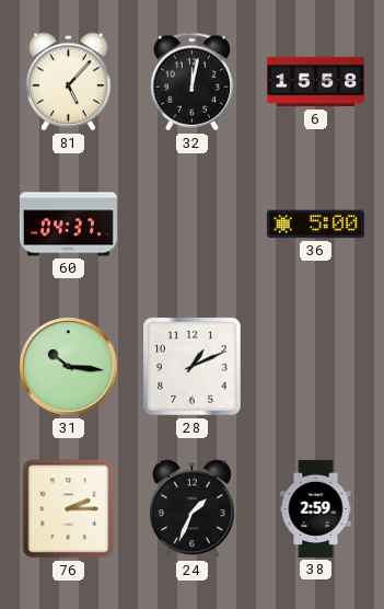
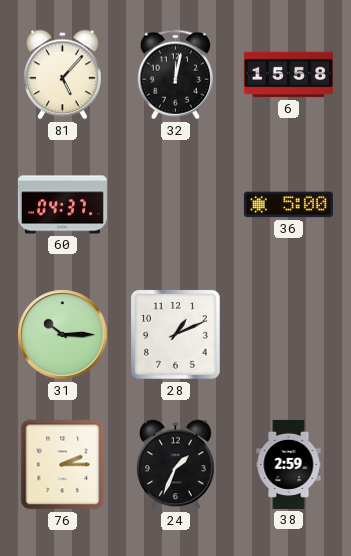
31: 10:16 -> 10:15 (63, 335)
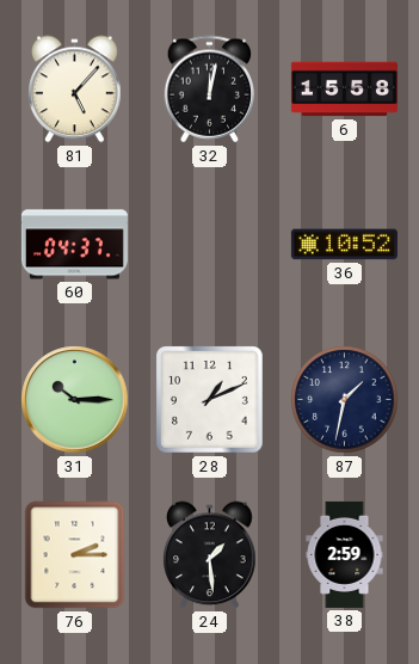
36: 5:00 -> 10:52 (344, 245)
87: none -> 1:32 (345, 400)
24: 1:34 -> 1:29 (210, 555)
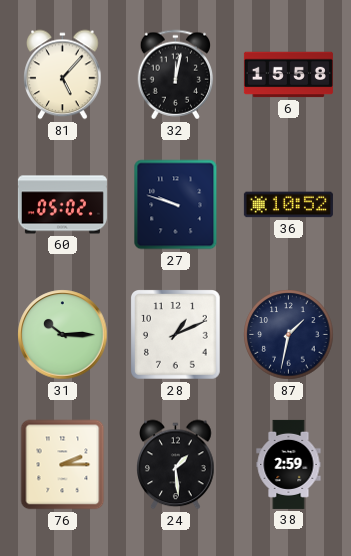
60: 04:37 -> 05:02 (62, 205)
27: none -> 9:48 (176, 205)
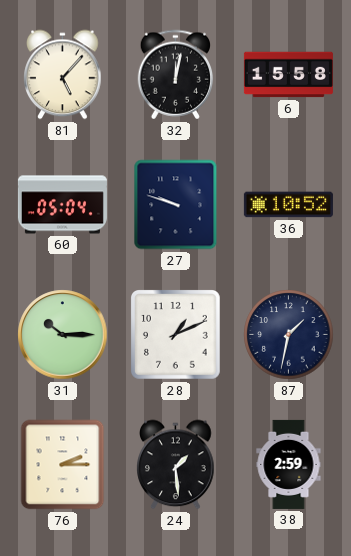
60: 05:02 -> 05:04 (62, 205)
